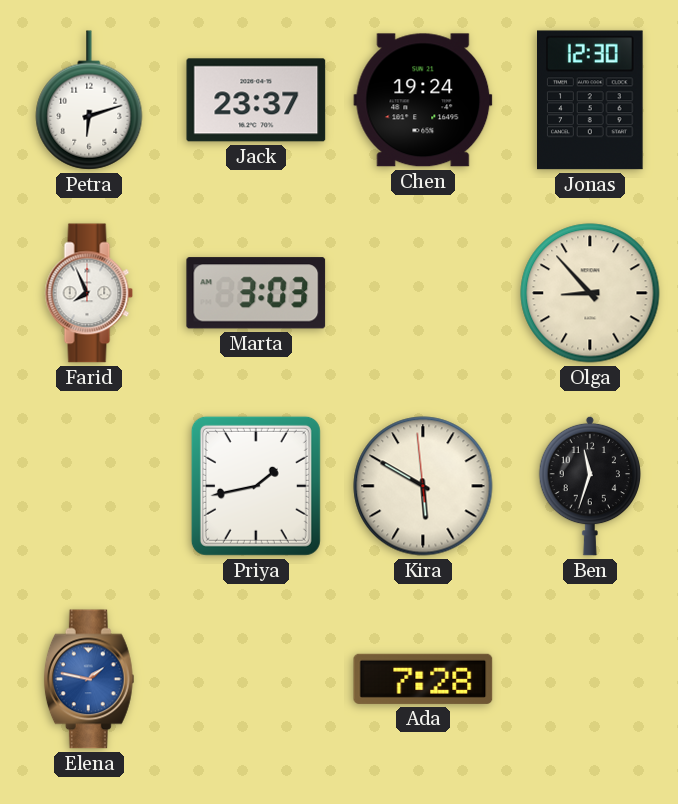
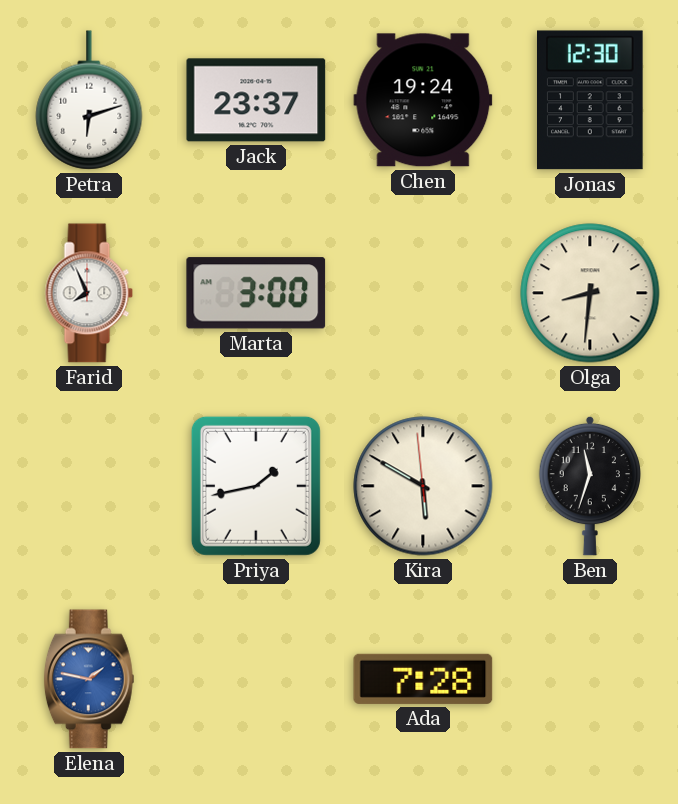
Marta: 3:03 -> 3:00 (256, 293)
Olga: 8:53 -> 8:31 (590, 293)
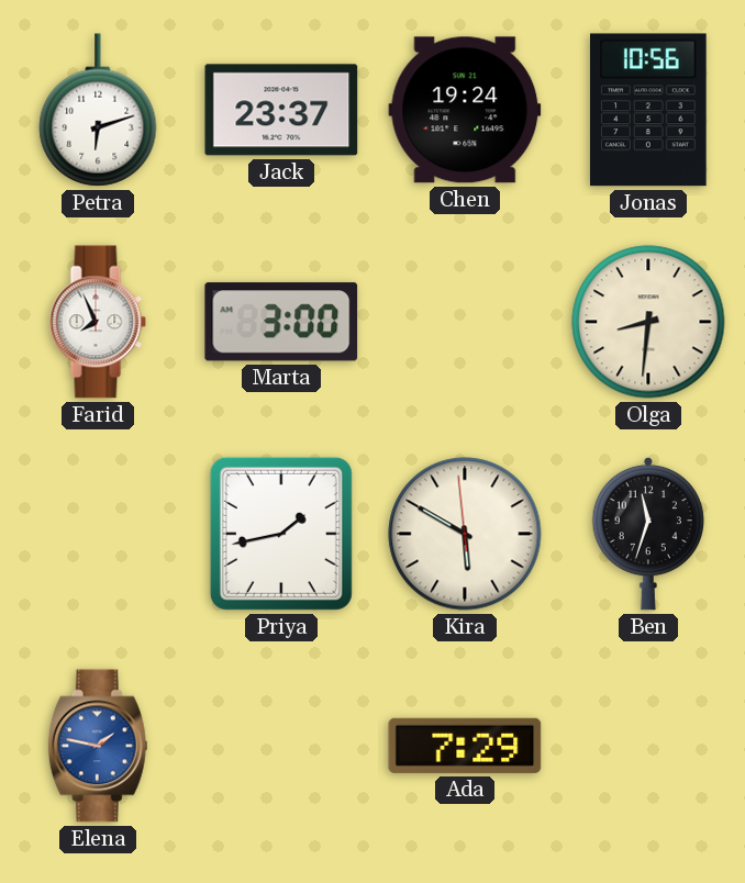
Jonas: 12:30 -> 10:56 (649, 110)
Ada: 7:28 -> 7:29 (465, 746)
